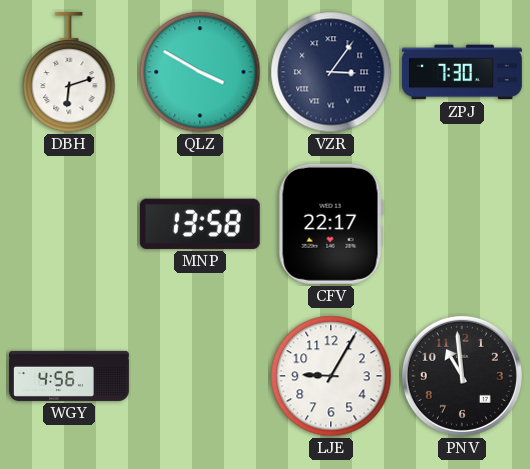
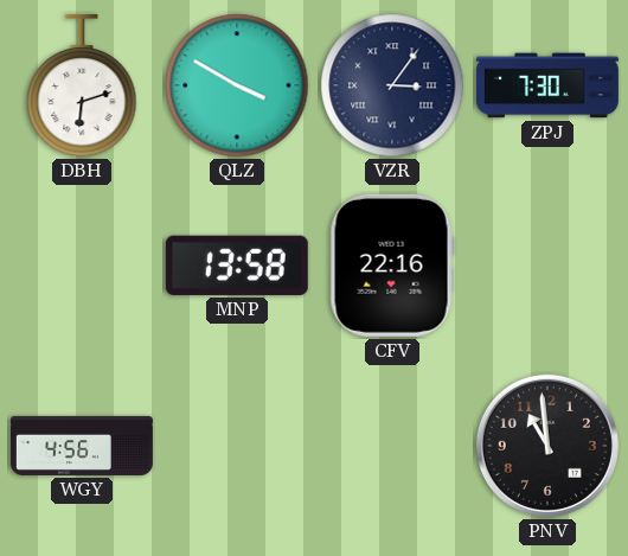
CFV: 22:17 -> 22:16 (392, 266)
LJE: 9:05 -> none (331, 376)
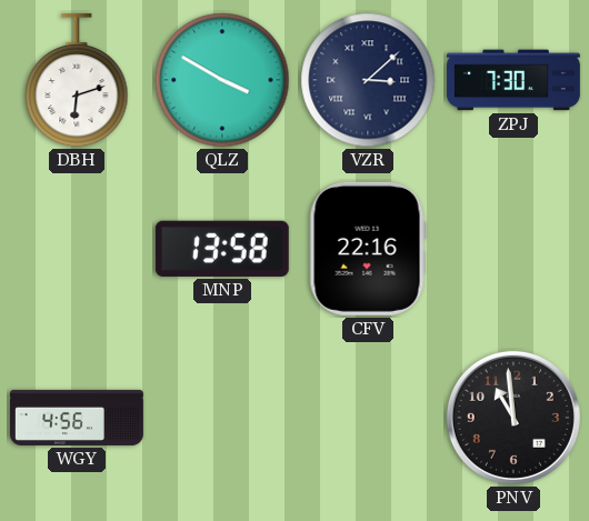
VZR: 3:06 -> 3:08 (368, 80)
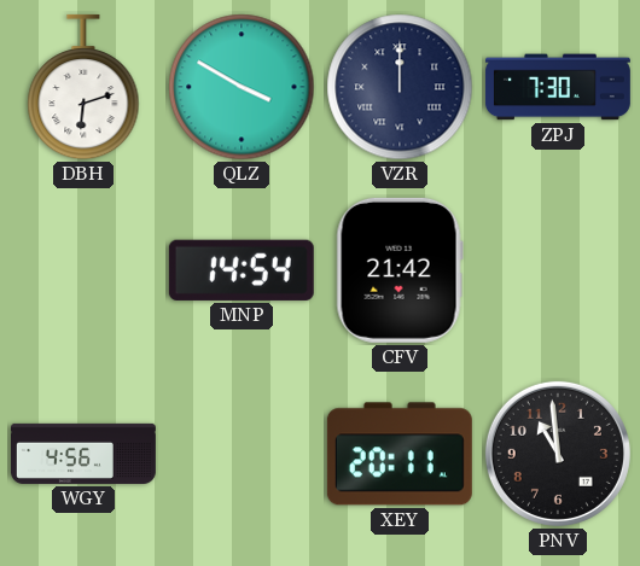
VZR: 3:08 -> 12:00 (400, 87)
MNP: 13:58 -> 14:54 (242, 270)
CFV: 22:16 -> 21:42 (400, 270)
XEY: none -> 20:11 (400, 454)
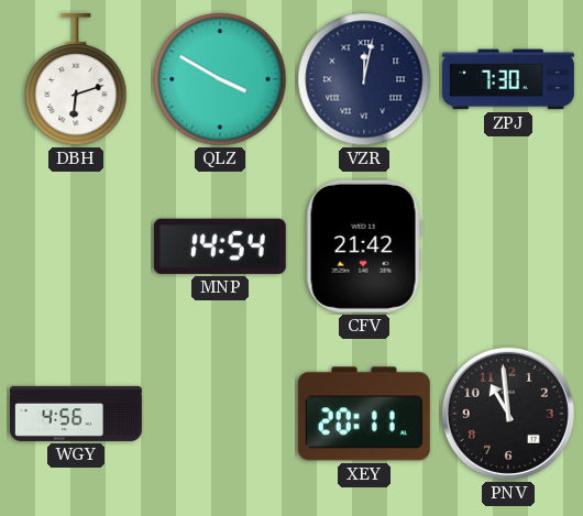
VZR: 12:00 -> 12:02 (364, 79)
